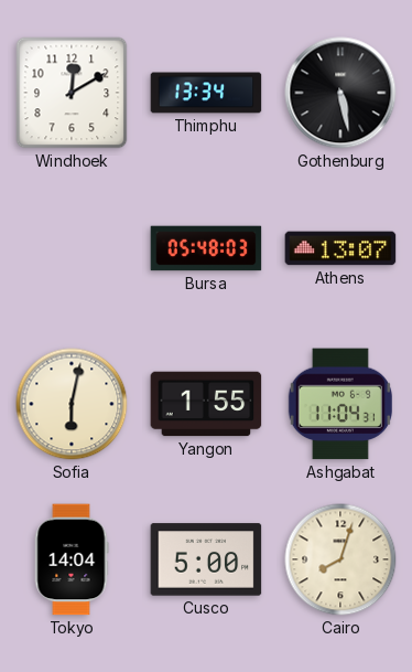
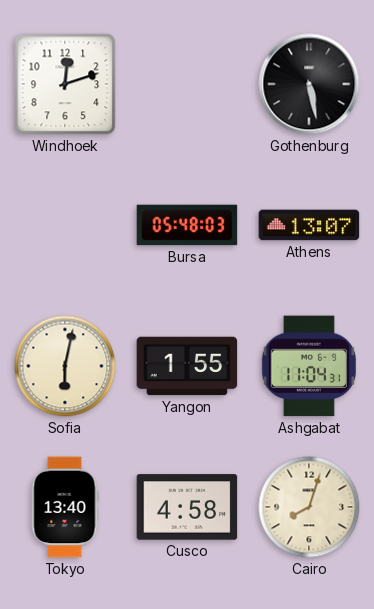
Windhoek: 12:10 -> 12:12 (65, 84)
Thimphu: 13:34 -> none (206, 93)
Tokyo: 14:04 -> 13:40 (65, 507)
Cusco: 5:00 -> 4:58 (187, 507)
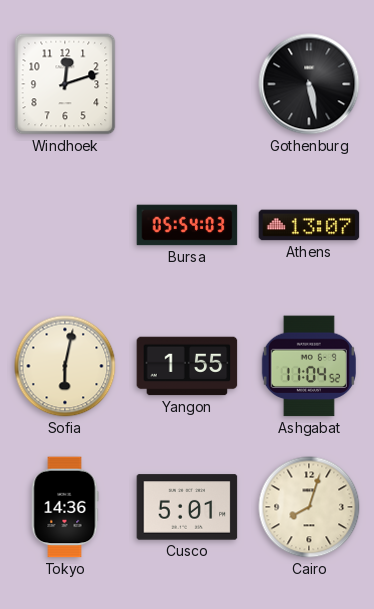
Bursa: 05:48 -> 05:54 (187, 225)
Ashgabat: 11:04:31 -> 11:04:52 (309, 366)
Tokyo: 13:40 -> 14:36 (65, 507)
Cusco: 4:58 -> 5:01 (187, 507)
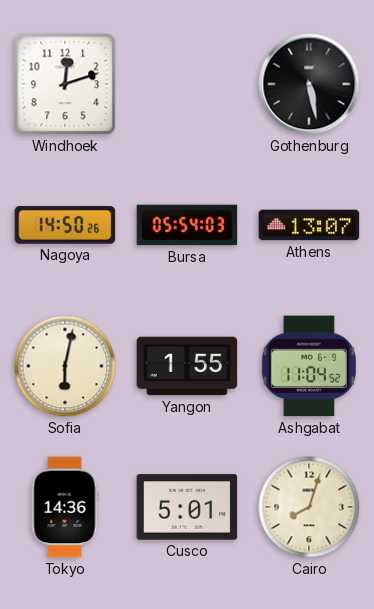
Nagoya: none -> 14:50 (65, 225)
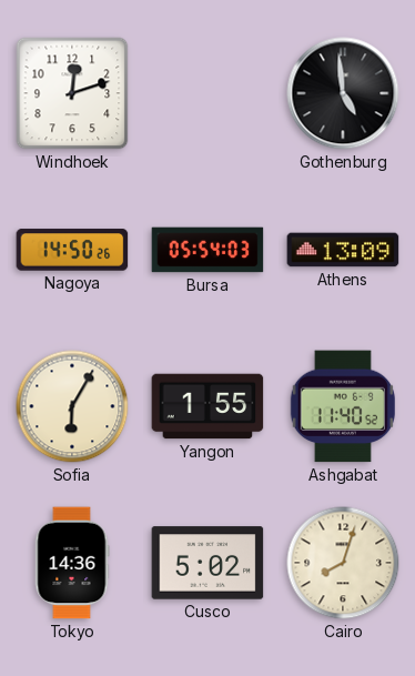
Gothenburg: 5:28 -> 4:59 (343, 93)
Athens: 13:07 -> 13:09 (343, 250)
Sofia: 6:02 -> 6:05 (72, 406)
Ashgabat: 11:04 -> 11:40 (343, 406)
Cusco: 5:01 -> 5:02 (207, 563)
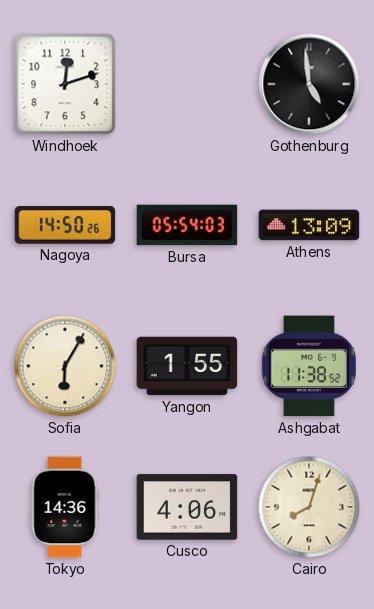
Ashgabat: 11:40 -> 11:38 (309, 366)
Cusco: 5:02 -> 4:06 (187, 507)
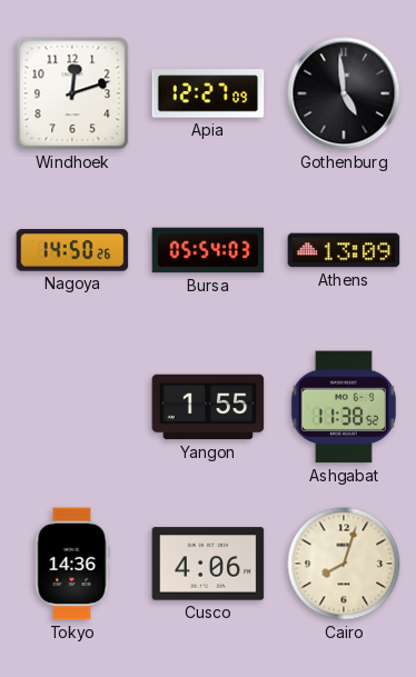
Apia: none -> 12:27 (208, 93)
Sofia: 6:05 -> none (65, 366)
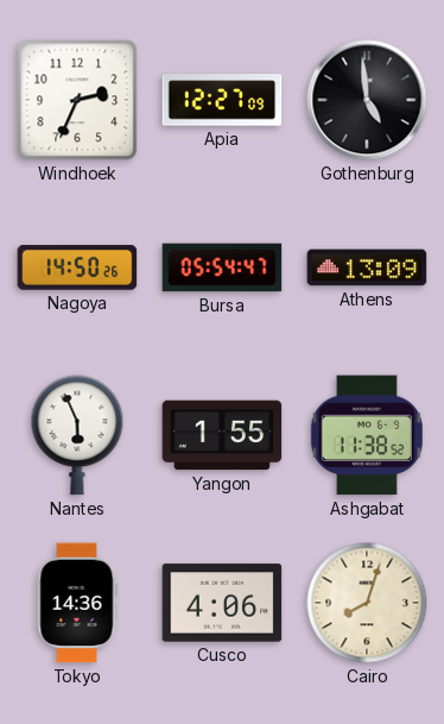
Windhoek: 12:12 -> 2:34 (77, 100)
Bursa: 05:54:03 -> 05:54:47 (222, 267)
Nantes: none -> 5:56 (77, 435)
